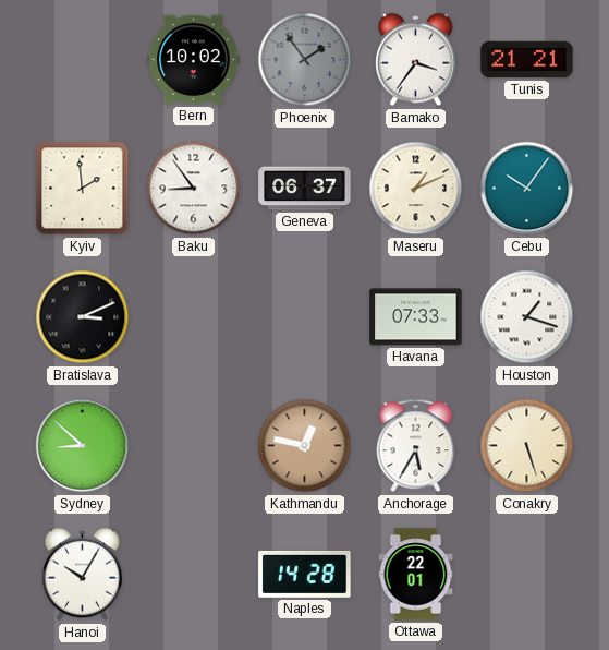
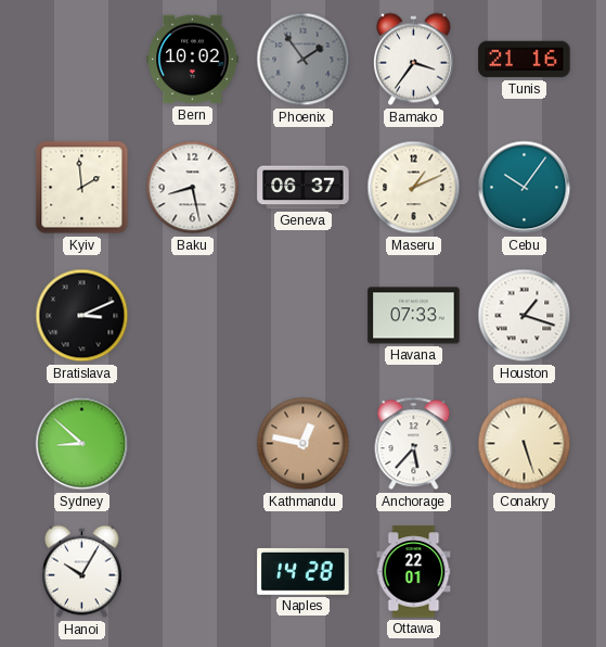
Tunis: 21:21 -> 21:16 (525, 60)
Baku: 8:54 -> 8:28 (193, 188)
Anchorage: 5:35 -> 5:37 (414, 444)
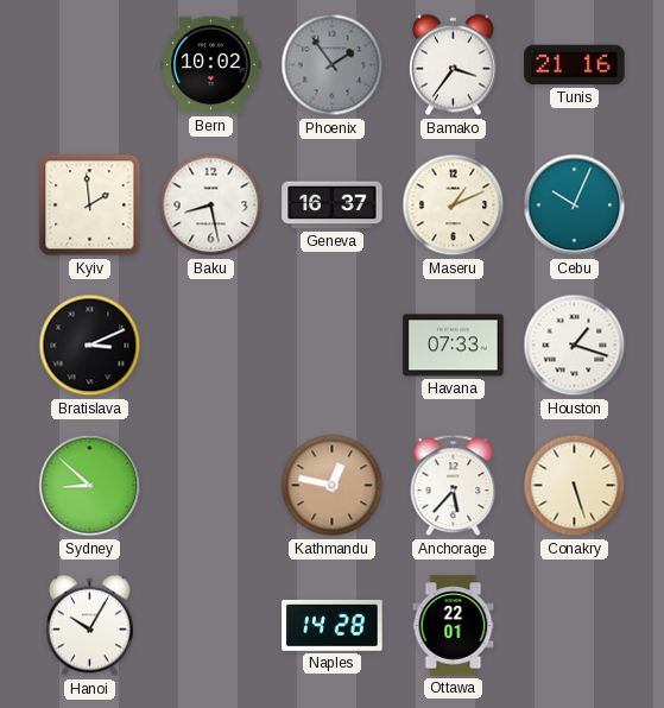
Geneva: 06:37 -> 16:37 (333, 206)
Cebu: 10:06 -> 10:04 (575, 206)
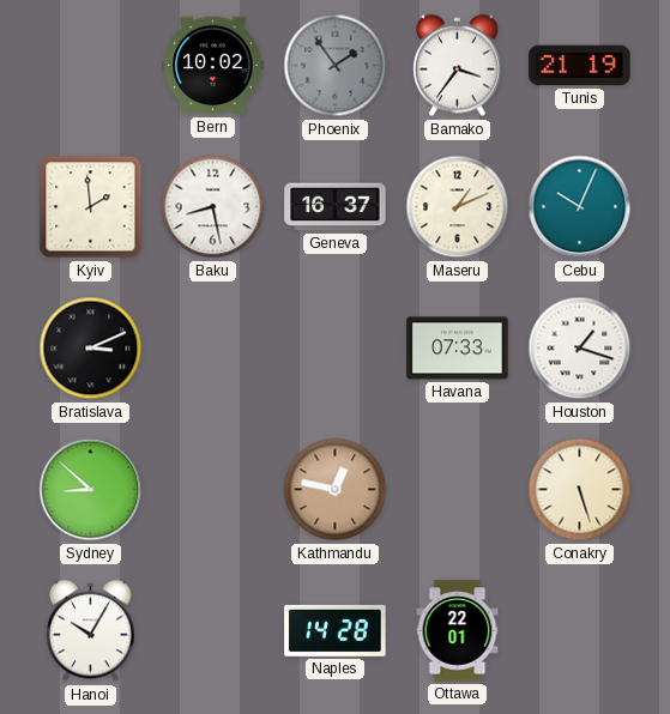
Tunis: 21:16 -> 21:19 (580, 66)
Anchorage: 5:37 -> none (454, 486)
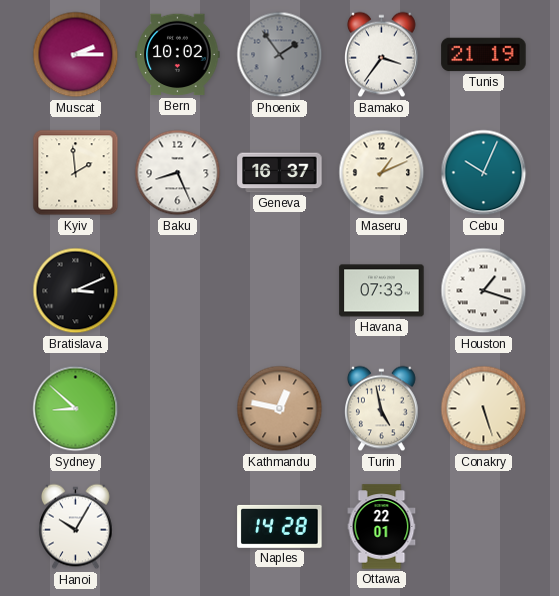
Muscat: none -> 2:15 (76, 55)
Baku: 8:28 -> 8:26 (178, 173)
Turin: none -> 4:58 (382, 409)
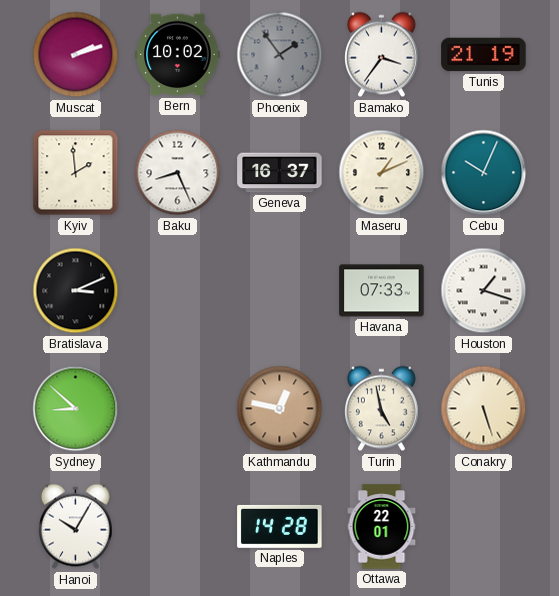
Muscat: 2:15 -> 2:12 (76, 55)
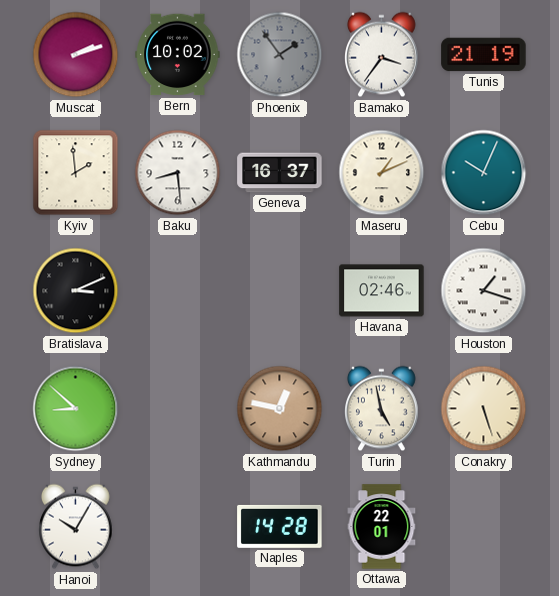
Baku: 8:26 -> 8:29 (178, 173)
Havana: 07:33 -> 02:46 (382, 291)
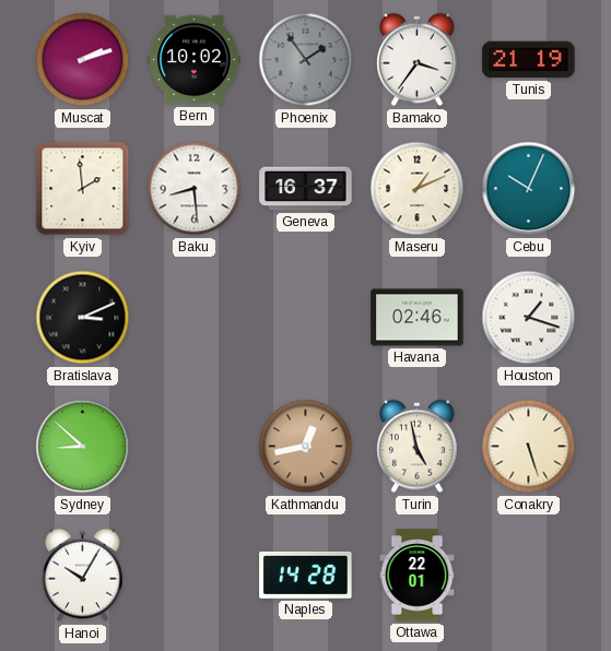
Kathmandu: 12:47 -> 12:43 (306, 447)
